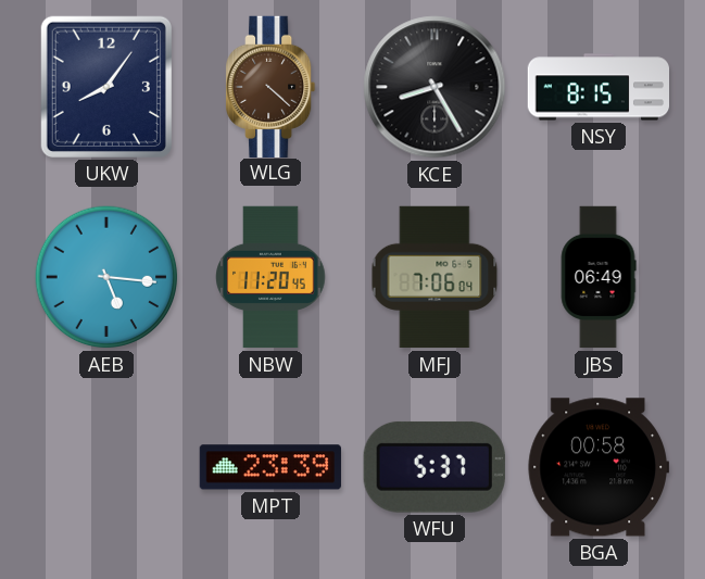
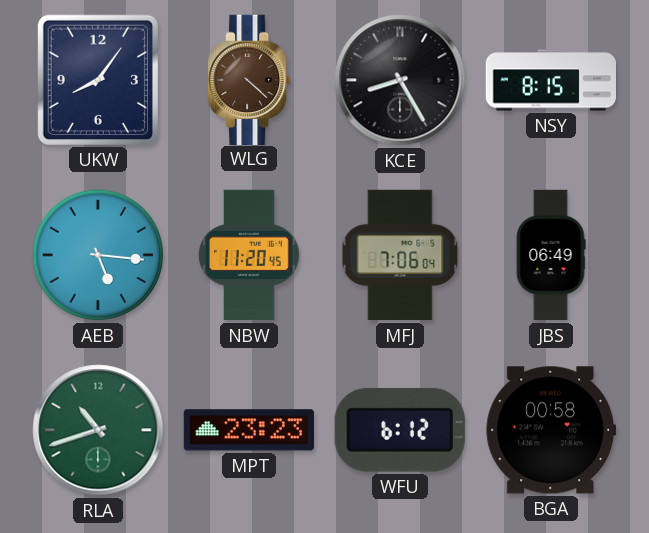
RLA: none -> 10:42 (98, 430)
MPT: 23:39 -> 23:23 (249, 430)
WFU: 5:37 -> 6:12 (400, 430)
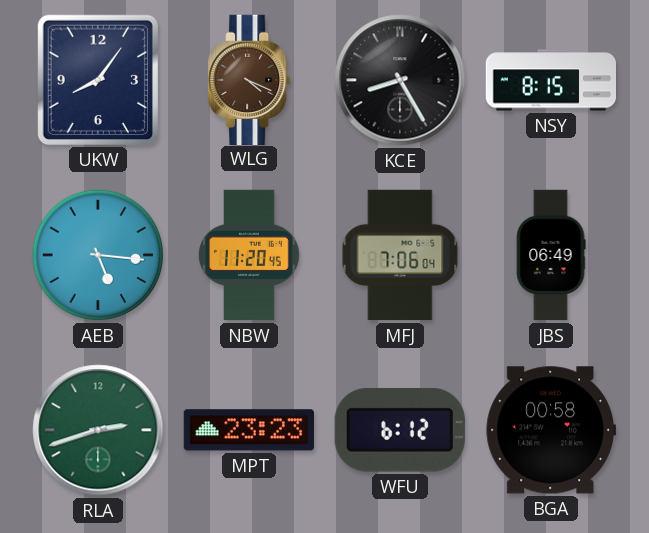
WLG: 4:22 -> 4:19 (250, 79)
RLA: 10:42 -> 2:42 (98, 430)
